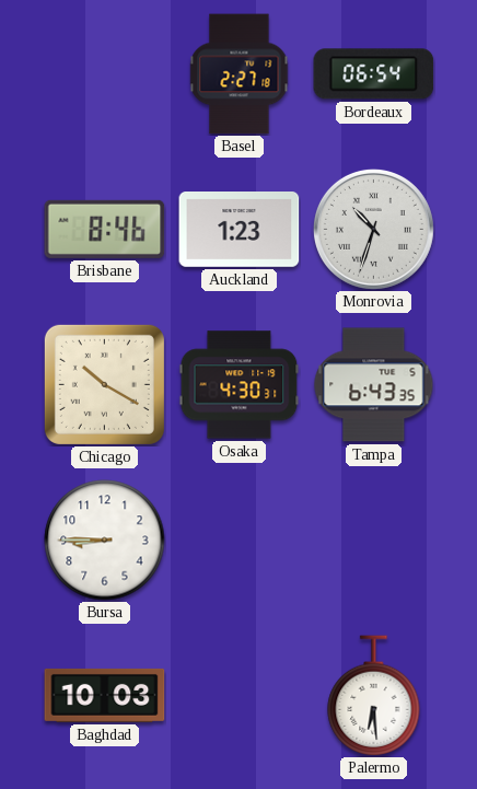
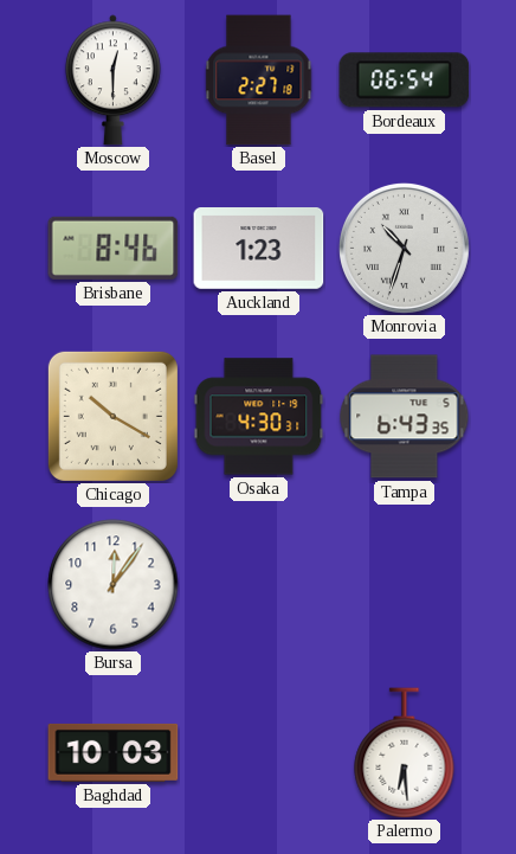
Moscow: none -> 12:30 (112, 81)
Bursa: 8:45 -> 12:06 (114, 585)
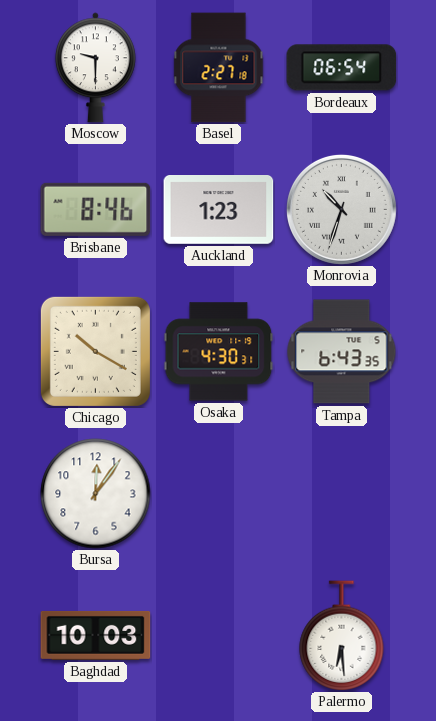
Moscow: 12:30 -> 9:30 (95, 68)
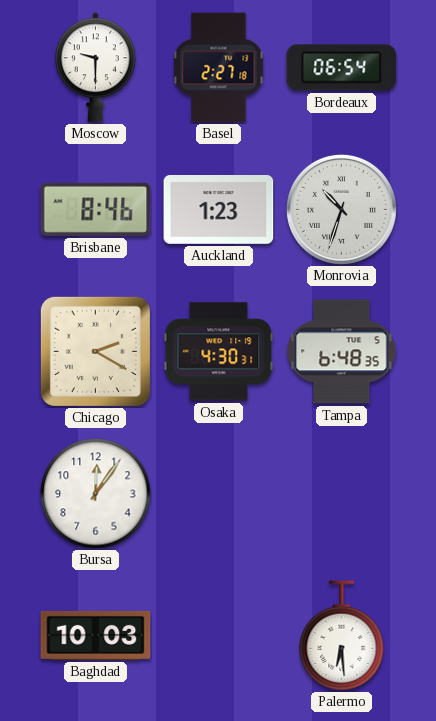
Chicago: 10:20 -> 2:20 (95, 351)
Tampa: 6:43 -> 6:48 (342, 352)
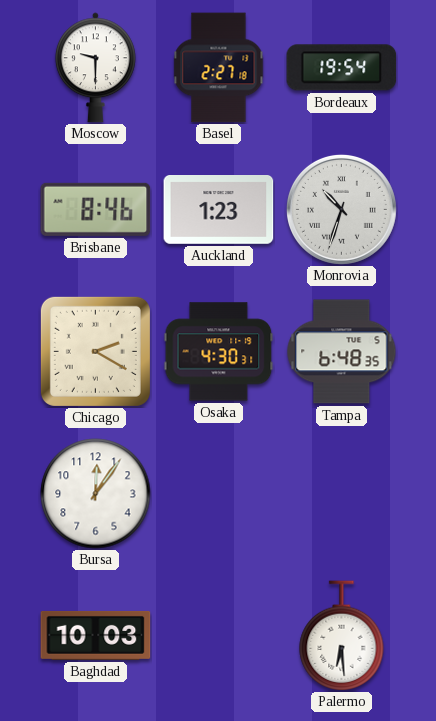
Bordeaux: 06:54 -> 19:54 (342, 68)
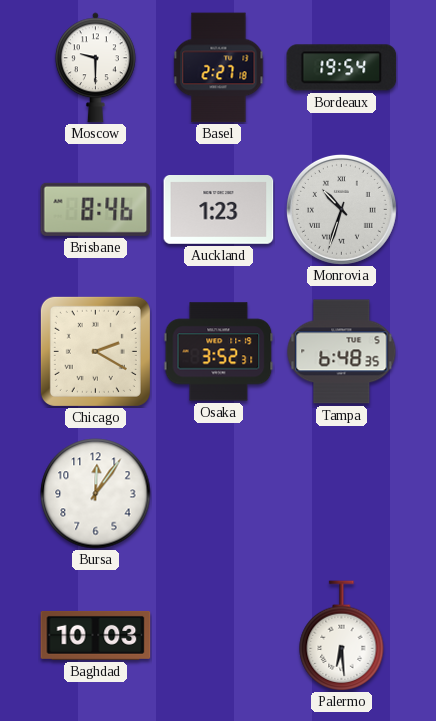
Osaka: 4:30 -> 3:52 (219, 352)
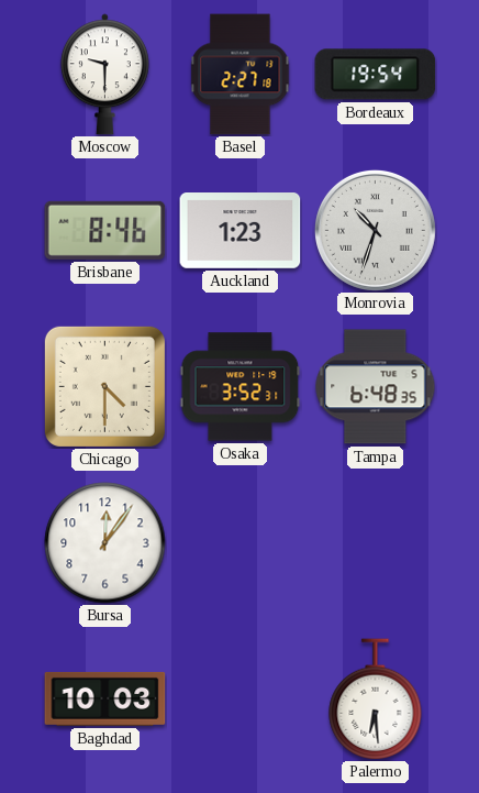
Chicago: 2:20 -> 4:30 (104, 386)
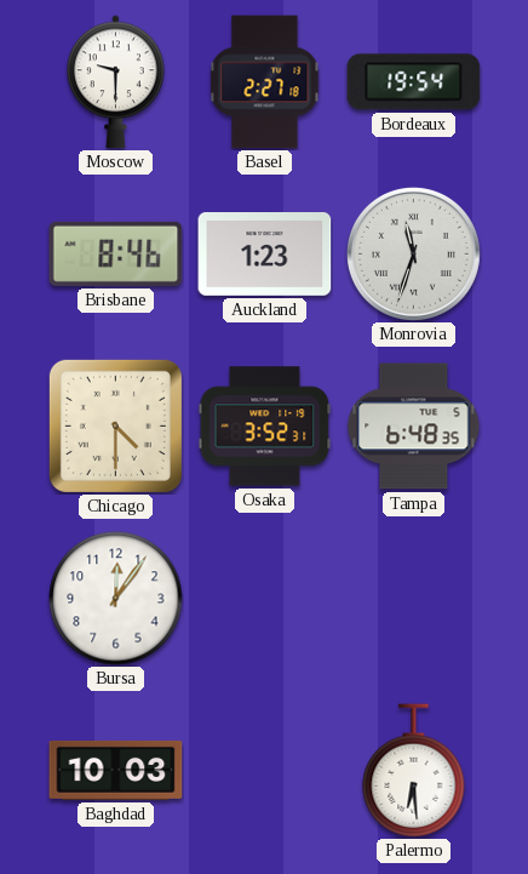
Monrovia: 10:33 -> 11:33 (413, 253)
